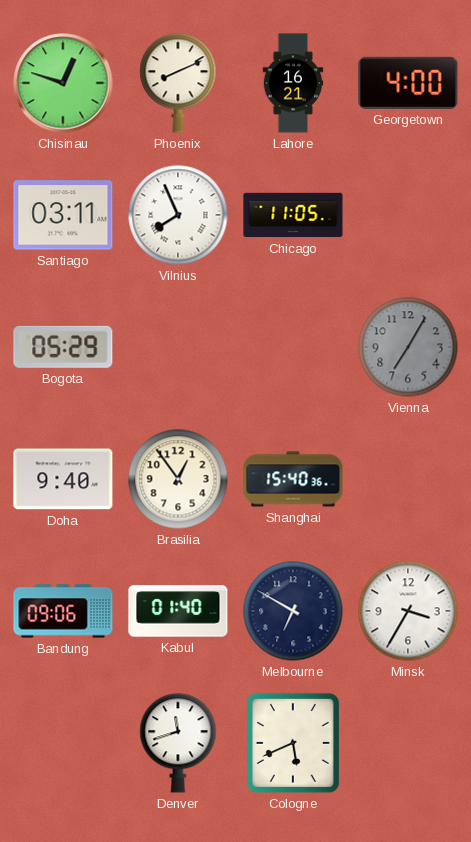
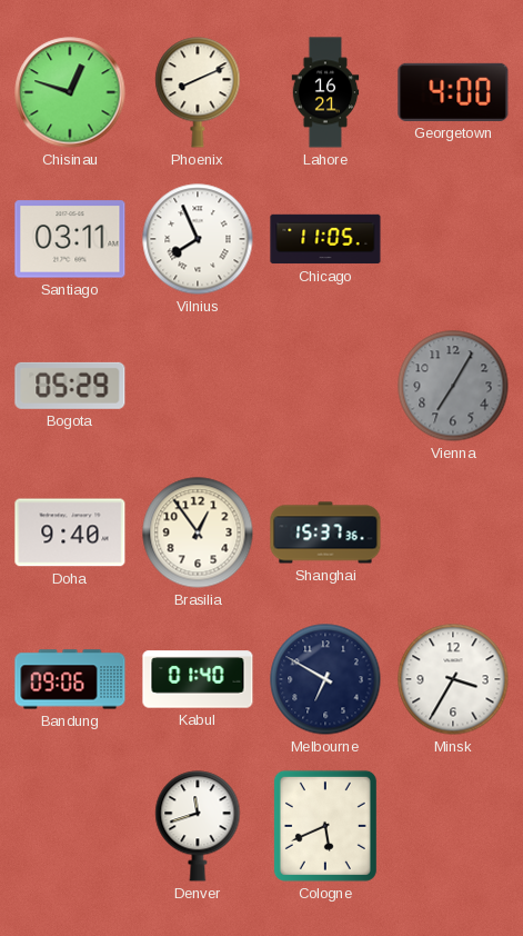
Shanghai: 15:40 -> 15:37 (325, 532)
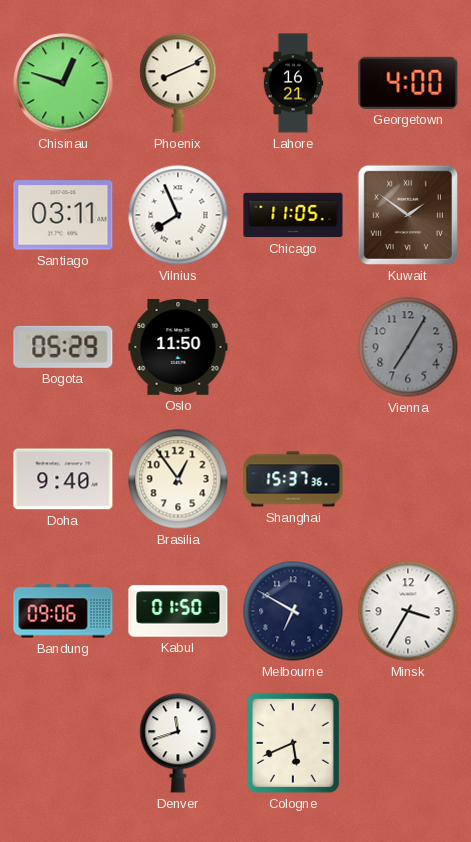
Kuwait: none -> 1:51 (408, 215)
Oslo: none -> 11:50 (178, 348)
Kabul: 01:40 -> 01:50 (178, 611)
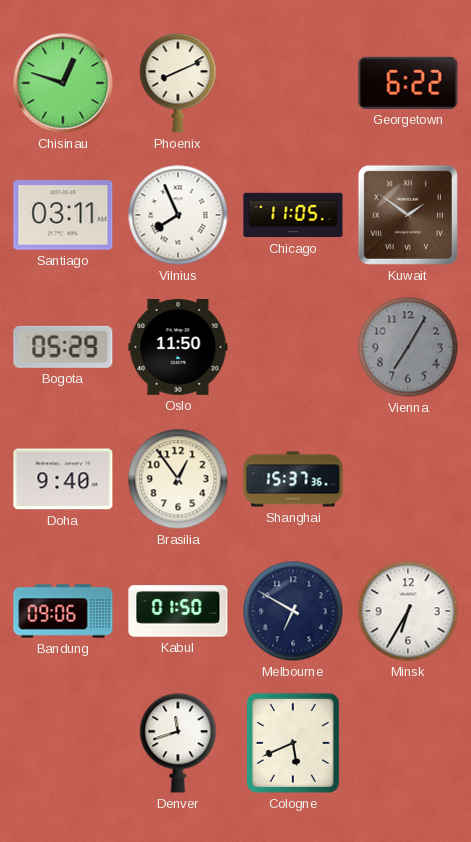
Lahore: 16:21 -> none (293, 83)
Georgetown: 4:00 -> 6:22 (408, 83)
Minsk: 3:35 -> 6:35 (408, 611)
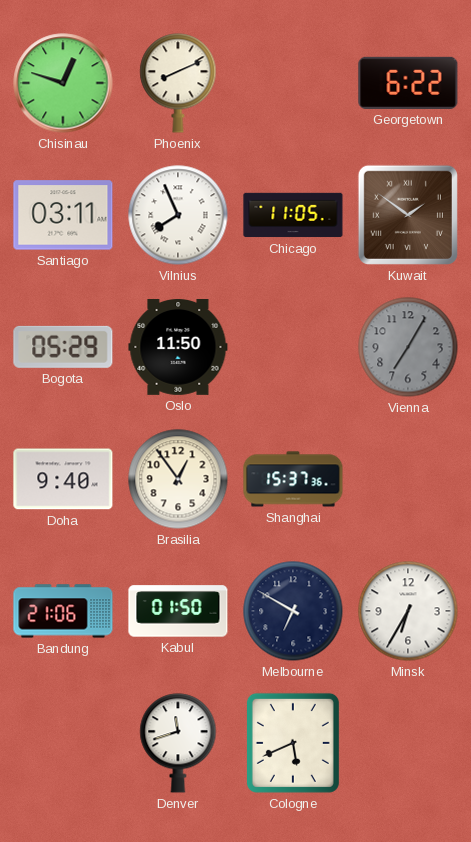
Bandung: 09:06 -> 21:06 (63, 611)
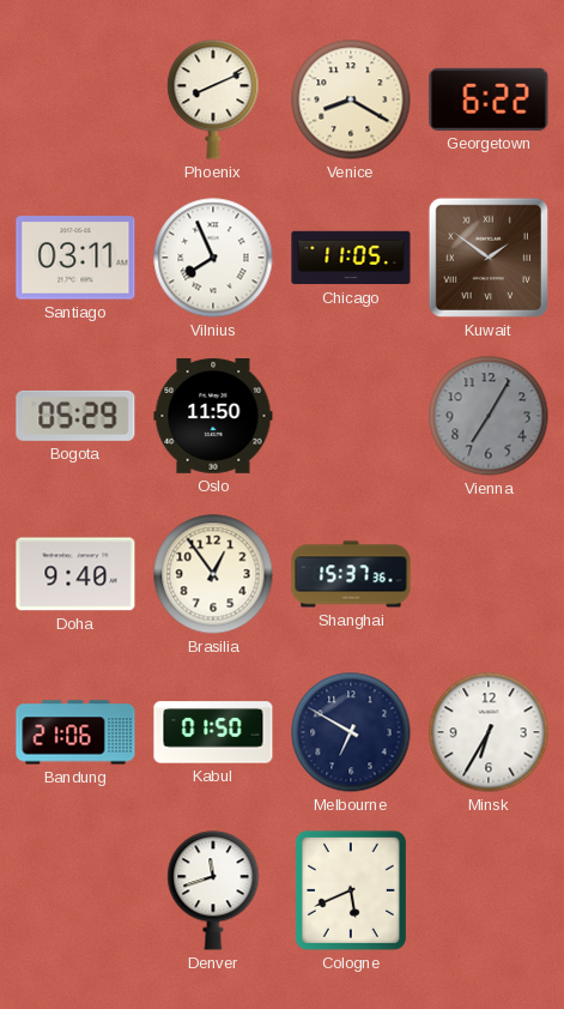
Chisinau: 12:48 -> none (63, 83)
Venice: none -> 8:20 (351, 99)
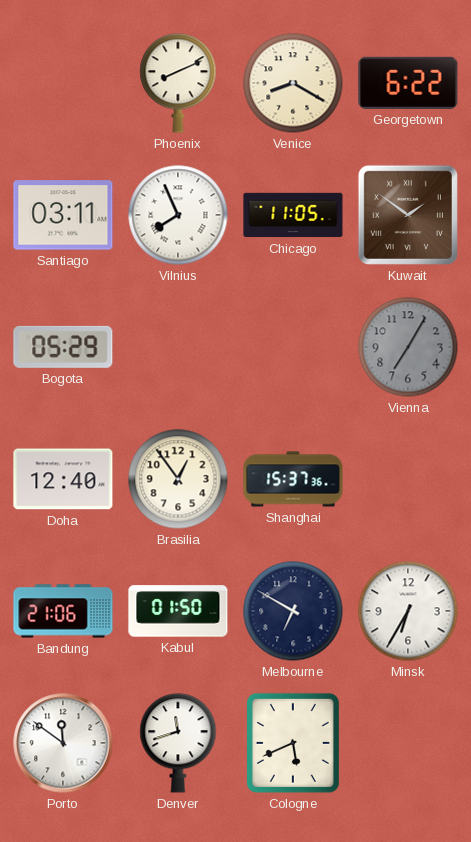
Oslo: 11:50 -> none (213, 417)
Doha: 9:40 -> 12:40 (63, 479)
Porto: none -> 11:51 (63, 743)
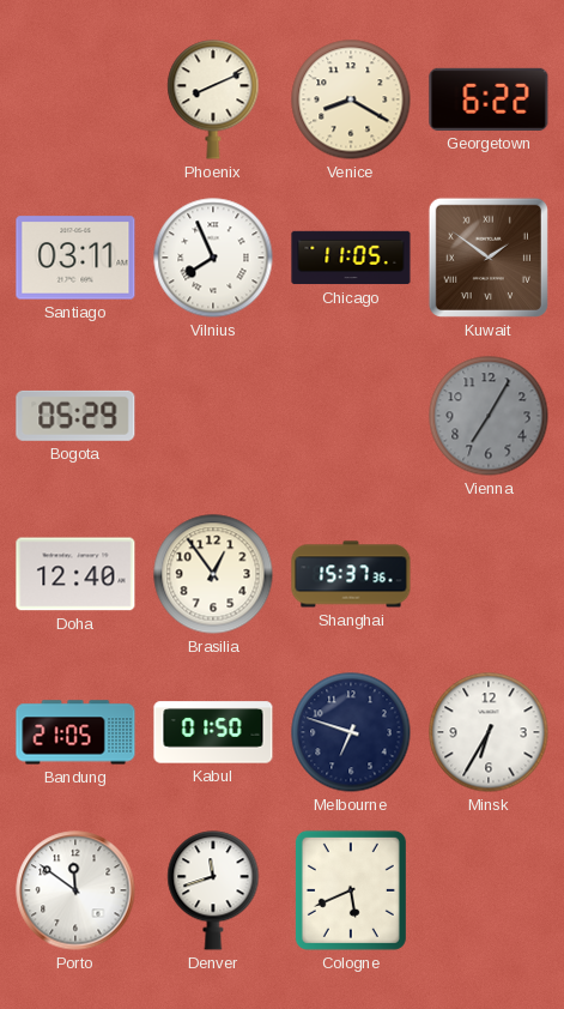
Bandung: 21:06 -> 21:05 (75, 732)
Melbourne: 6:50 -> 6:48 (351, 732)
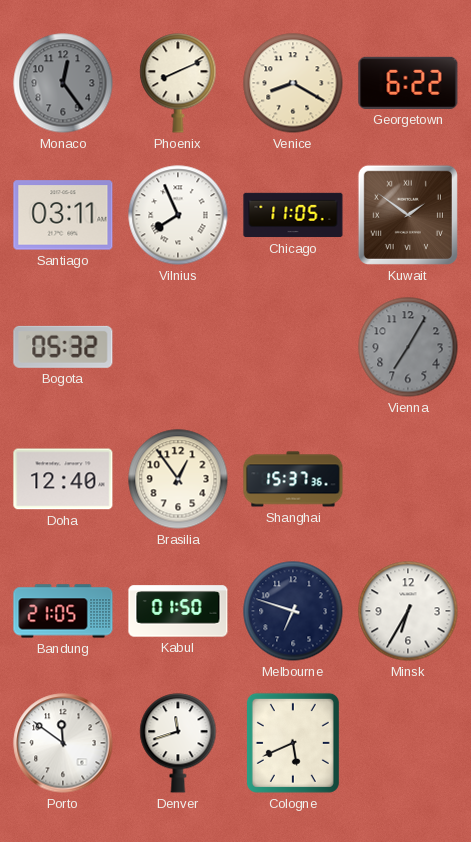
Monaco: none -> 12:24 (63, 83)
Bogota: 05:29 -> 05:32 (63, 347)
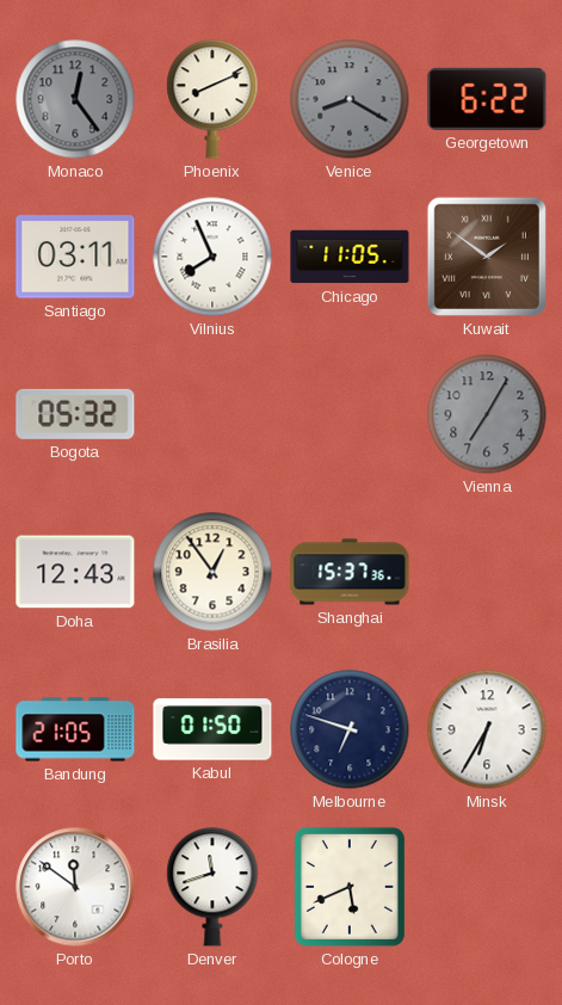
Venice dial: cream -> grey (350, 99)
Doha: 12:40 -> 12:43 (75, 572)
